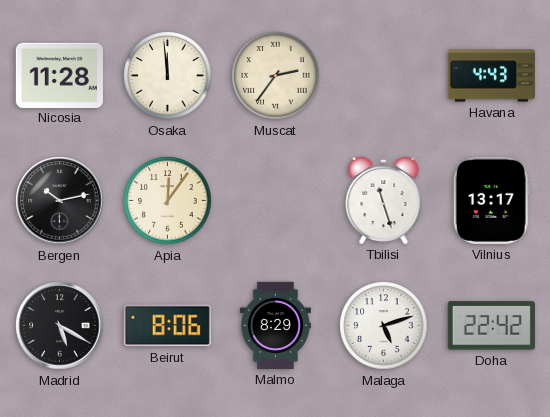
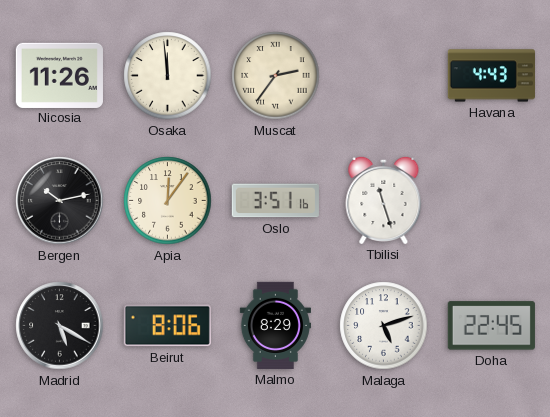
Nicosia: 11:28 -> 11:26 (59, 75)
Oslo: none -> 3:51 (275, 201)
Vilnius: 13:17 -> none (491, 200)
Doha: 22:42 -> 22:45 (491, 326)
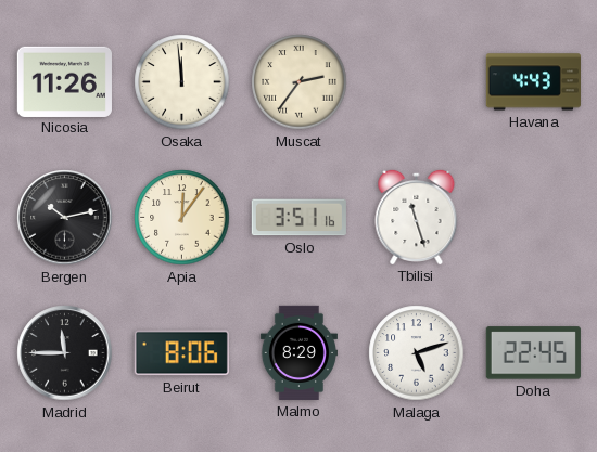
Madrid: 5:20 -> 11:45 (65, 353)
